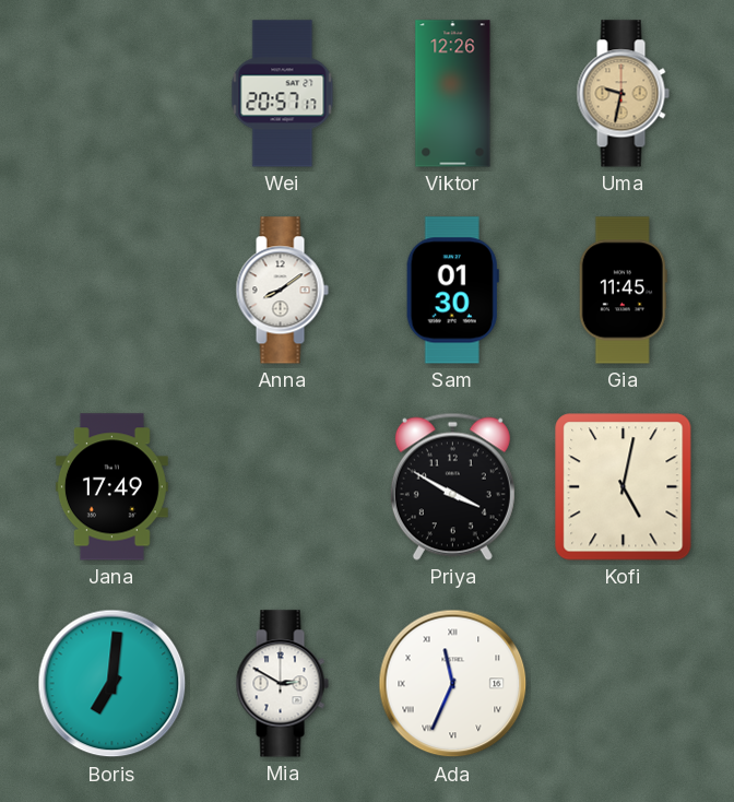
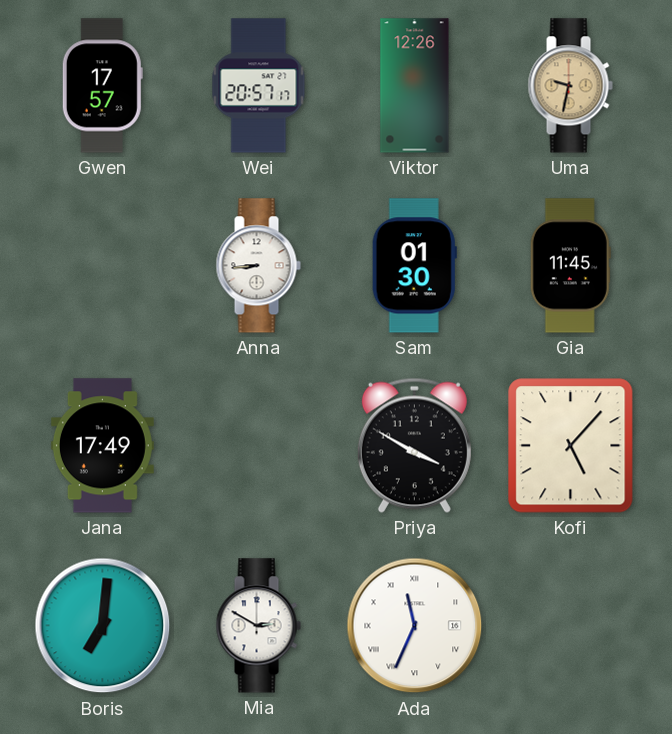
Gwen: none -> 17:57 (102, 86)
Anna: 8:09 -> 8:44 (258, 266)
Kofi: 5:02 -> 5:07 (571, 446)
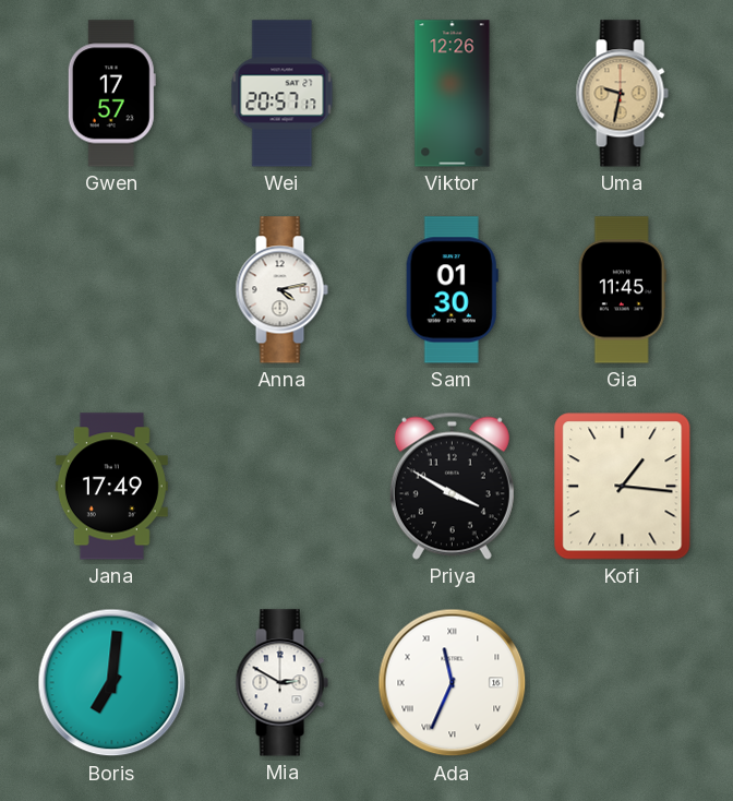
Anna: 8:44 -> 4:13 (281, 290)
Kofi: 5:07 -> 1:16 (623, 487)
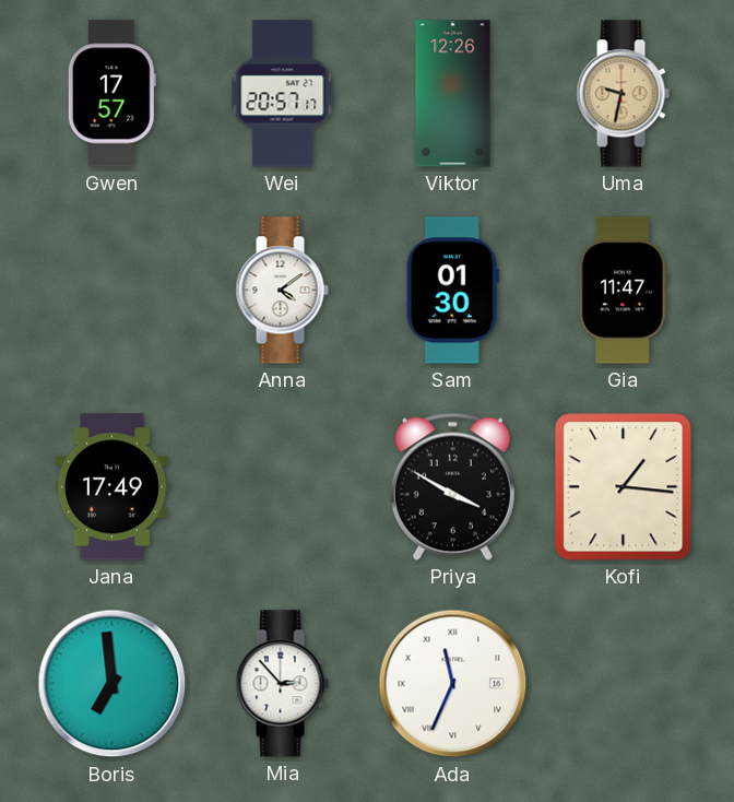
Anna: 4:13 -> 4:09 (282, 291)
Gia: 11:45 -> 11:47 (623, 291)
Boris: 7:01 -> 6:59 (113, 684)
Mia: 2:50 -> 2:53 (282, 684)
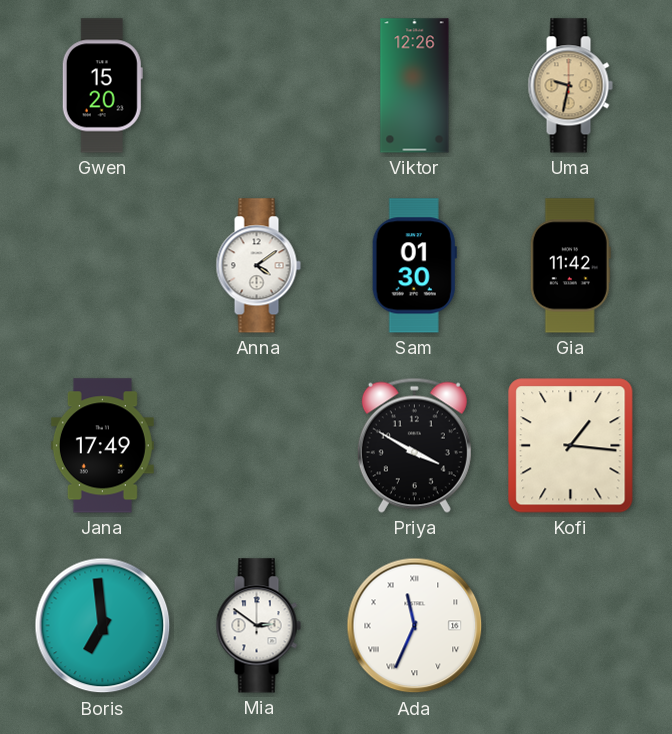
Gwen: 17:57 -> 15:20 (102, 86)
Wei: 20:57 -> none (283, 94)
Gia: 11:47 -> 11:42 (570, 266)
Mia: 2:53 -> 2:51 (258, 626)
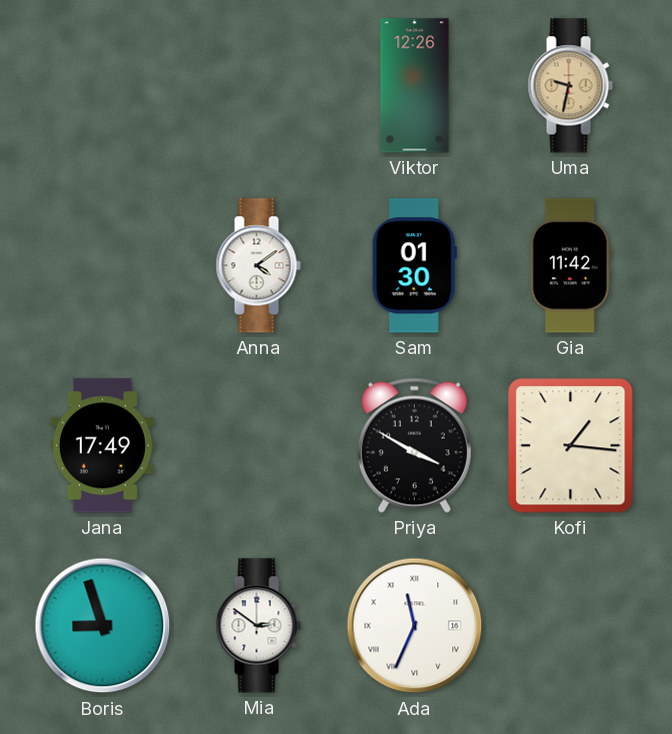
Gwen: 15:20 -> none (102, 86)
Boris: 6:59 -> 8:57 (103, 626)
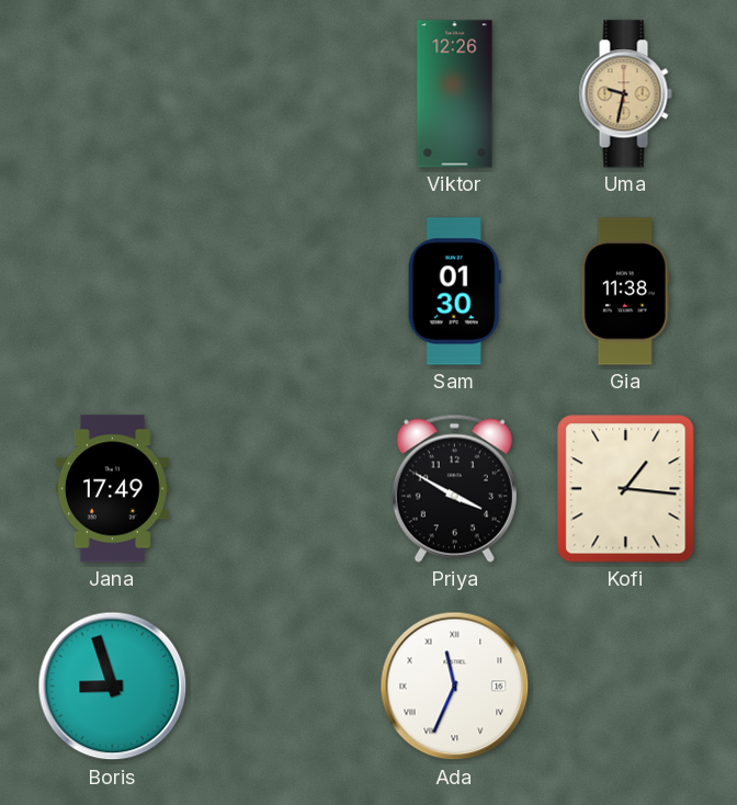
Anna: 4:09 -> none (258, 266)
Gia: 11:42 -> 11:38 (625, 292)
Mia: 2:51 -> none (258, 626)
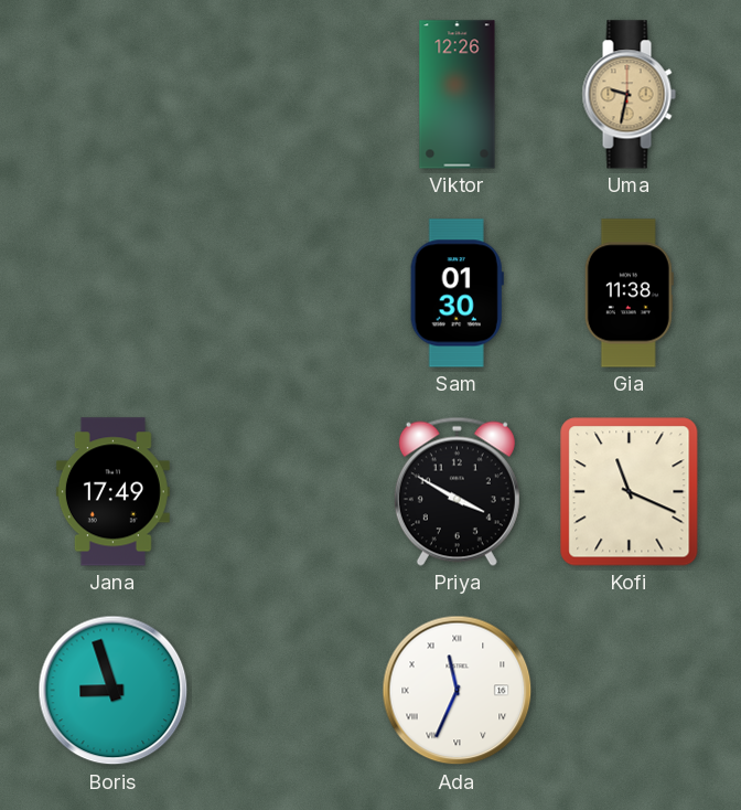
Kofi: 1:16 -> 11:19 (630, 492)
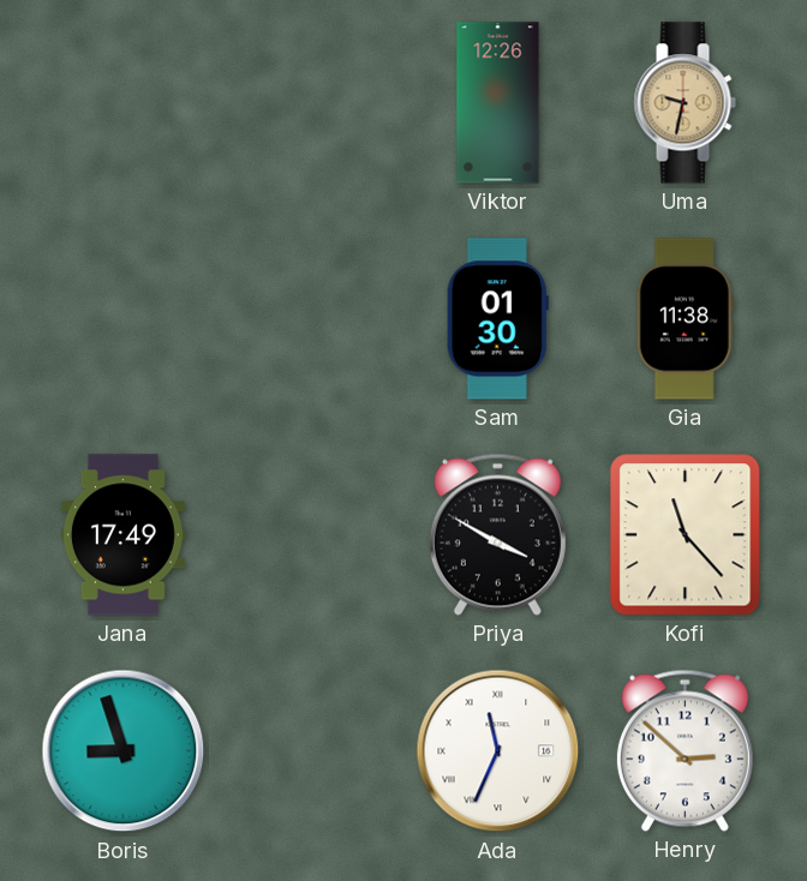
Kofi: 11:19 -> 11:23 (686, 535)
Henry: none -> 2:52 (685, 750)
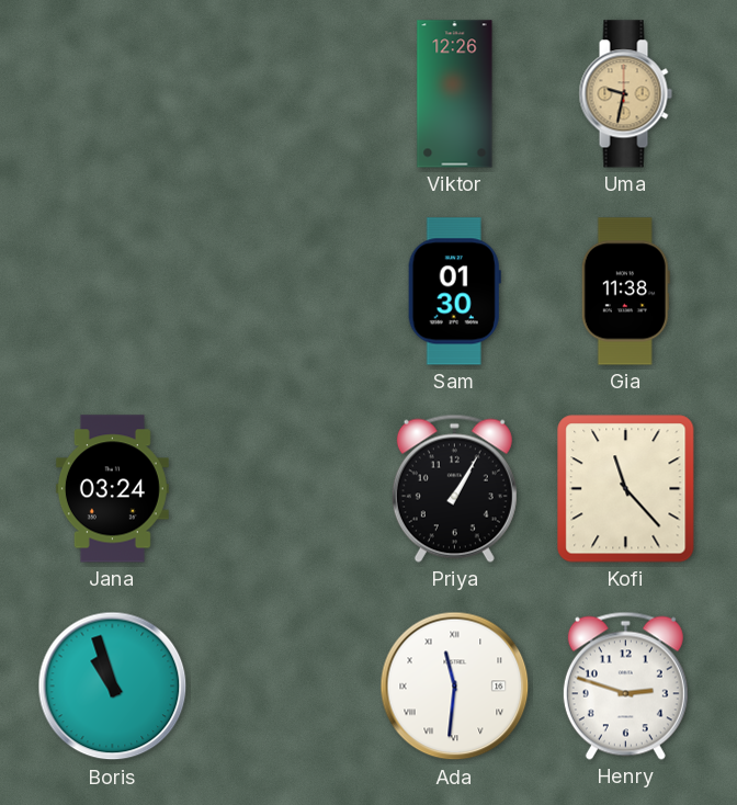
Jana: 17:49 -> 03:24 (112, 489)
Priya: 3:50 -> 1:05 (454, 488)
Boris: 8:57 -> 10:57 (113, 687)
Ada: 11:34 -> 11:31 (455, 687)
Henry: 2:52 -> 2:48 (625, 685)
